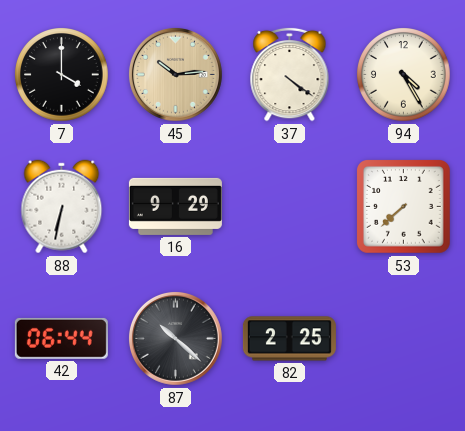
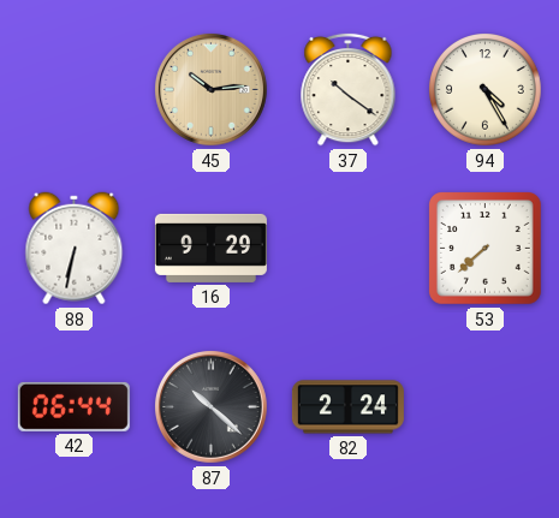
7: 4:00 -> none (62, 75)
37: 4:21 -> 10:21 (349, 89)
82: 2:25 -> 2:24 (347, 407)
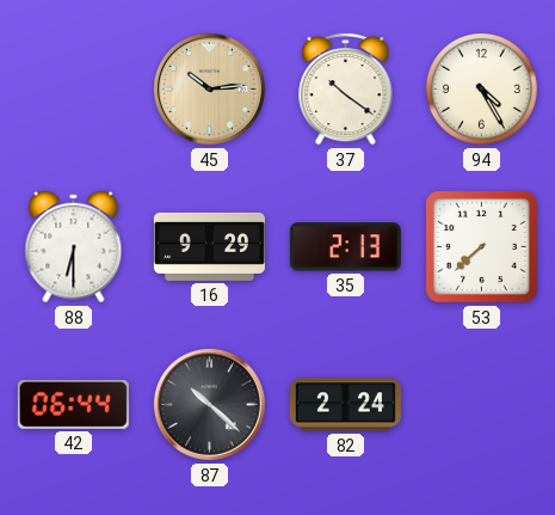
88: 6:32 -> 6:30 (74, 247)
35: none -> 2:13 (345, 247)
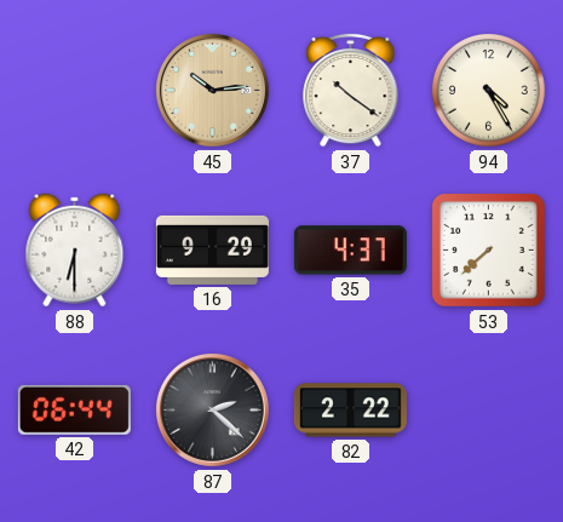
35: 2:13 -> 4:37 (350, 251)
87: 10:22 -> 2:22 (212, 409)
82: 2:24 -> 2:22 (350, 411)
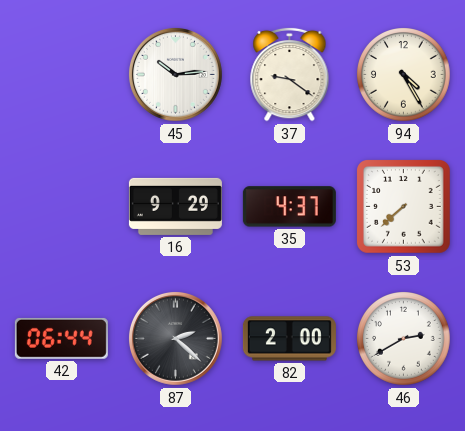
45 dial: champagne -> white (175, 74)
37: 10:21 -> 9:21 (290, 74)
88: 6:30 -> none (75, 251)
82: 2:22 -> 2:00 (289, 339)
46: none -> 2:40 (404, 339)
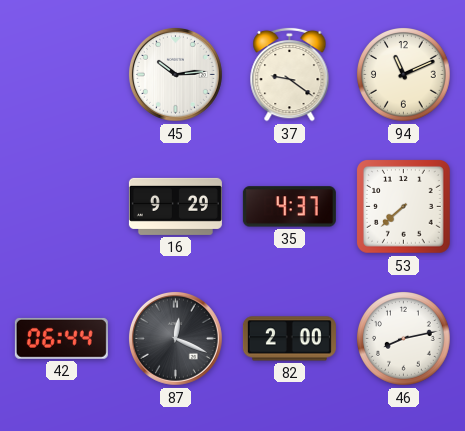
94: 4:25 -> 11:11 (404, 75)
87: 2:22 -> 12:19 (175, 338)
46: 2:40 -> 8:13 (404, 339)
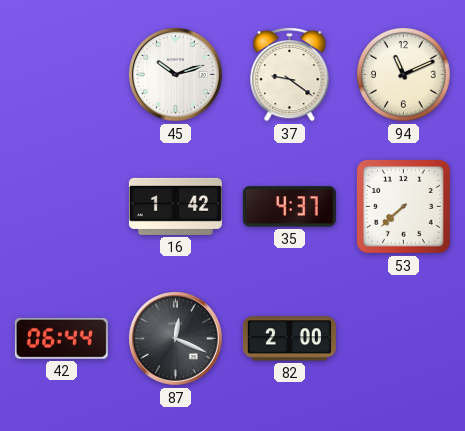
45: 10:14 -> 10:12 (175, 74)
16: 9:29 -> 1:42 (175, 206)
46: 8:13 -> none (404, 339)
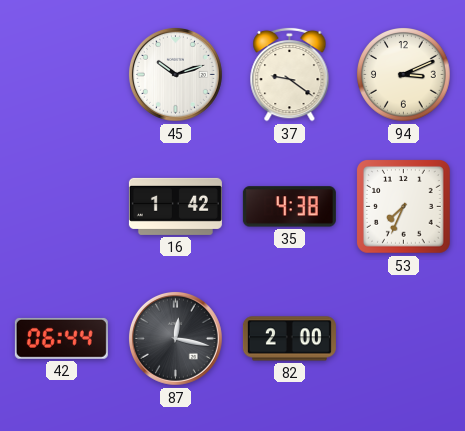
94: 11:11 -> 3:11 (404, 75)
35: 4:37 -> 4:38 (289, 207)
53: 7:38 -> 7:34 (404, 207)
87: 12:19 -> 12:17 (175, 338)
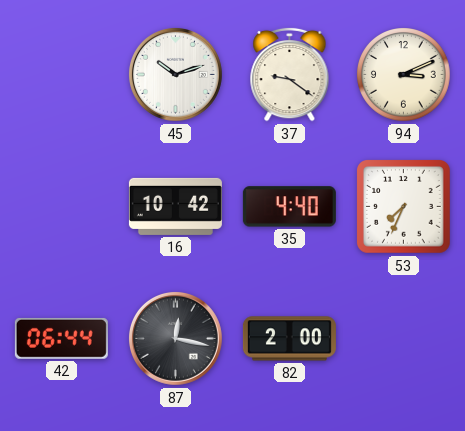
16: 1:42 -> 10:42 (175, 206)
35: 4:38 -> 4:40 (289, 207)
